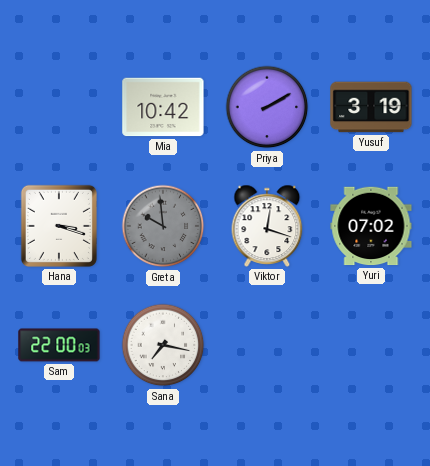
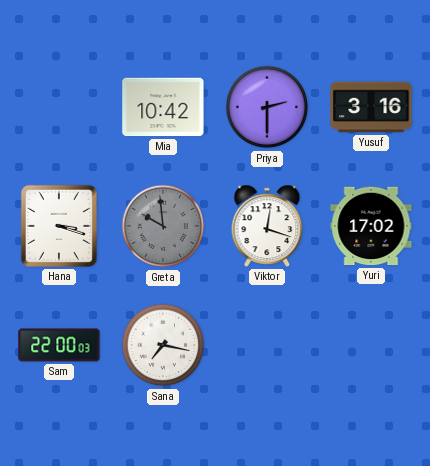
Priya: 2:10 -> 2:30 (267, 107)
Yusuf: 3:19 -> 3:16 (371, 107)
Yuri: 07:02 -> 17:02 (371, 226)
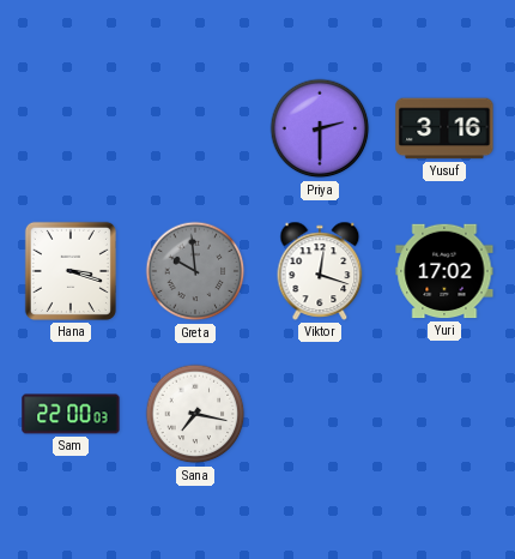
Mia: 10:42 -> none (163, 107)
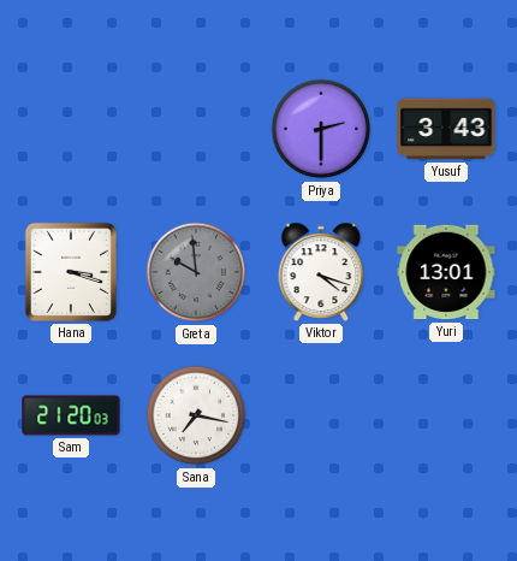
Yusuf: 3:16 -> 3:43 (446, 129)
Viktor: 12:18 -> 4:18 (321, 272)
Yuri: 17:02 -> 13:01 (446, 272)
Sam: 22:00 -> 21:20 (71, 415)
